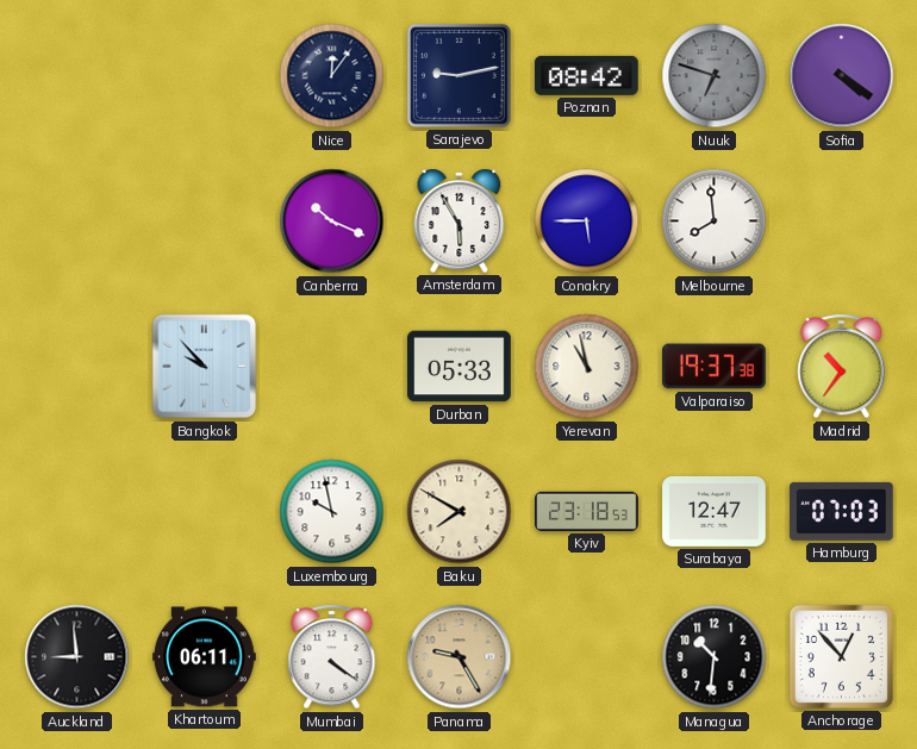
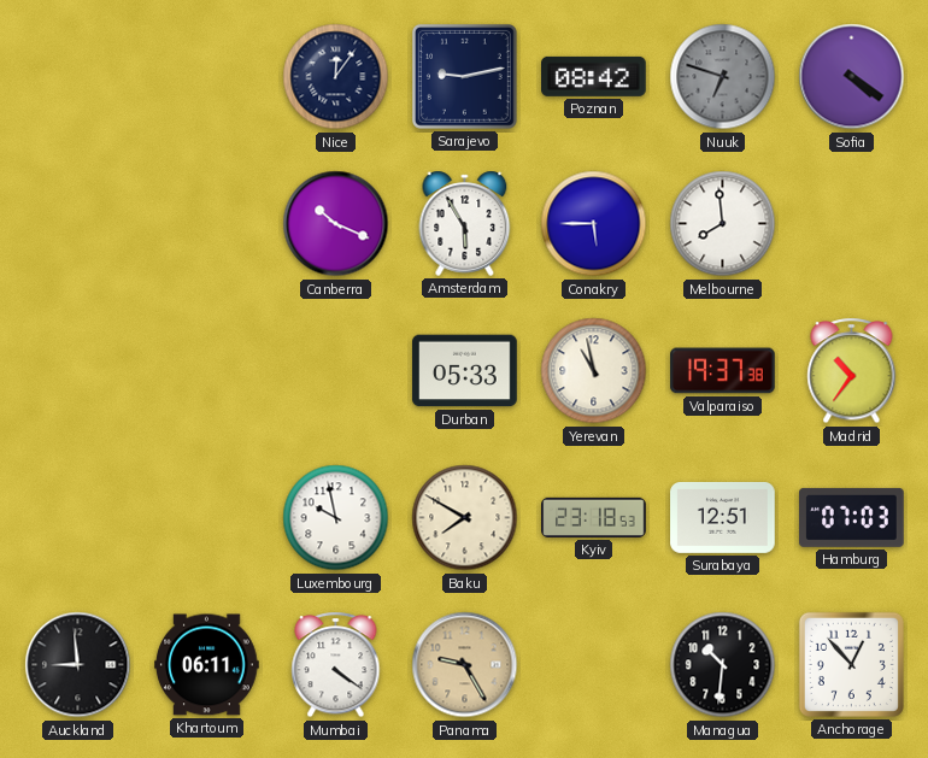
Bangkok: 9:53 -> none (205, 367)
Surabaya: 12:47 -> 12:51 (723, 517)
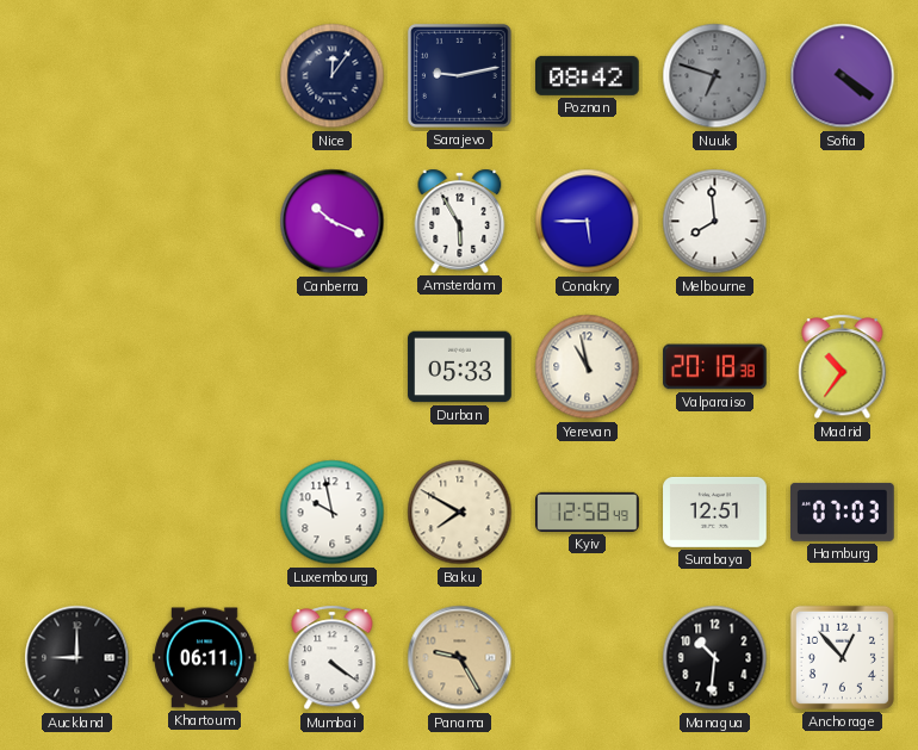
Valparaiso: 19:37 -> 20:18 (715, 367)
Kyiv: 23:18 -> 12:58 (588, 512)
Auckland: 8:59 -> 9:00 (77, 658)
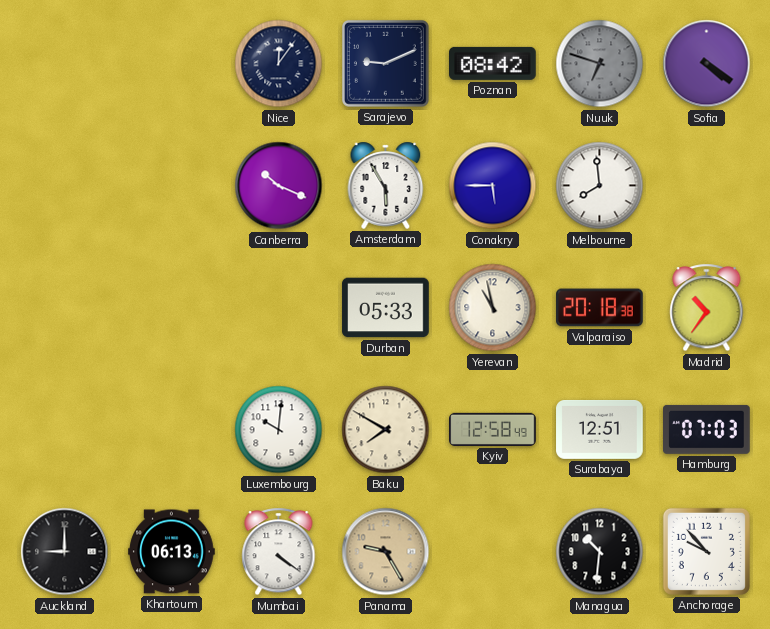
Sarajevo: 9:13 -> 9:11 (385, 63)
Luxembourg: 9:58 -> 10:01 (279, 430)
Khartoum: 06:11 -> 06:13 (172, 552)
Anchorage: 12:53 -> 9:53 (706, 551)
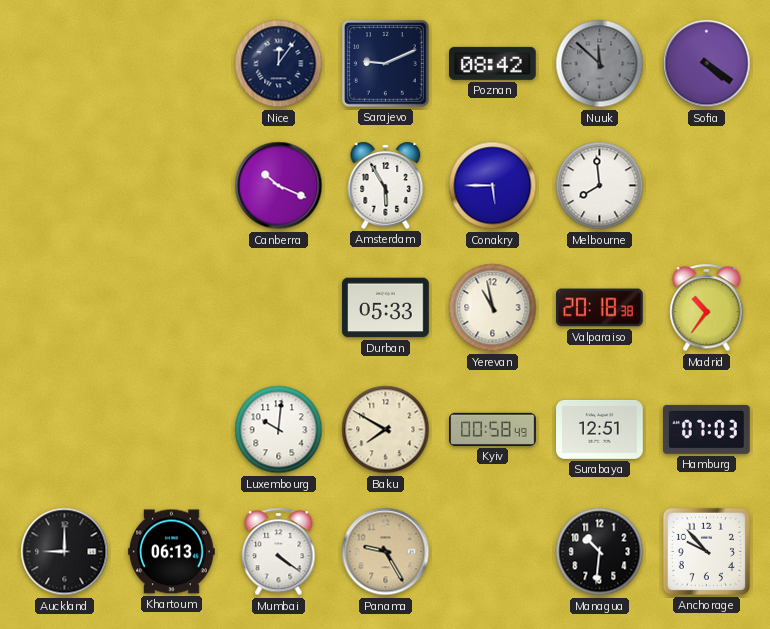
Nuuk: 6:48 -> 11:52 (600, 64)
Kyiv: 12:58 -> 00:58 (493, 429)
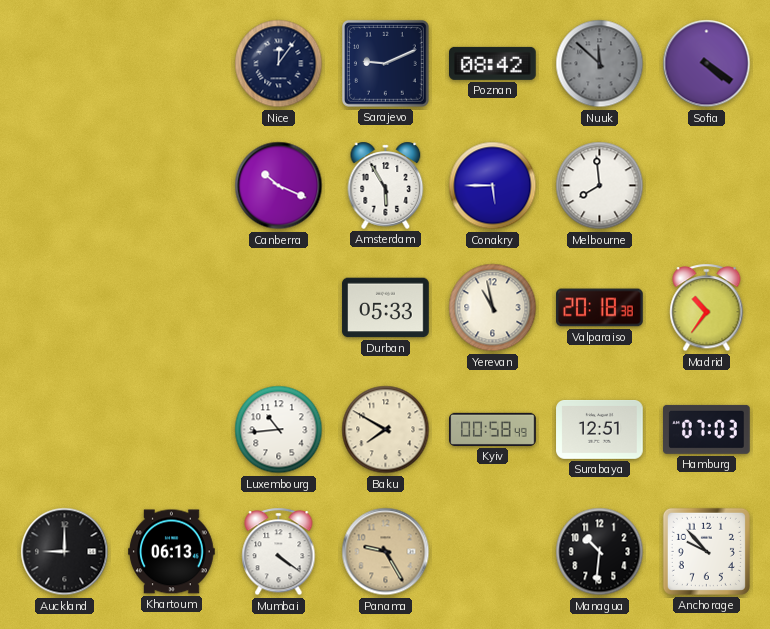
Luxembourg: 10:01 -> 10:44 (279, 430)
